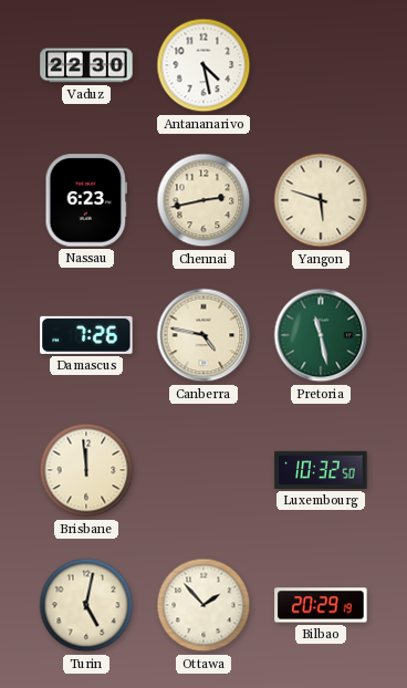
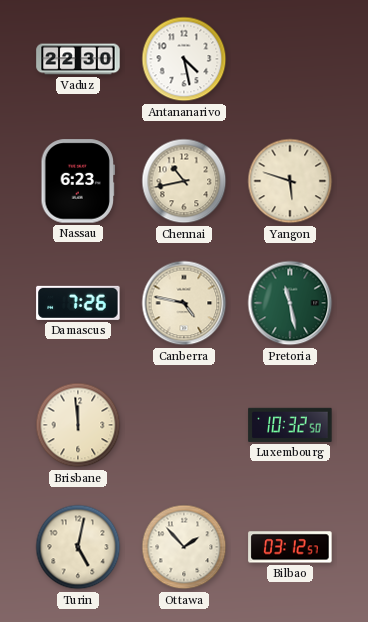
Chennai: 2:43 -> 10:43 (184, 181)
Bilbao: 20:29 -> 03:12 (290, 547)
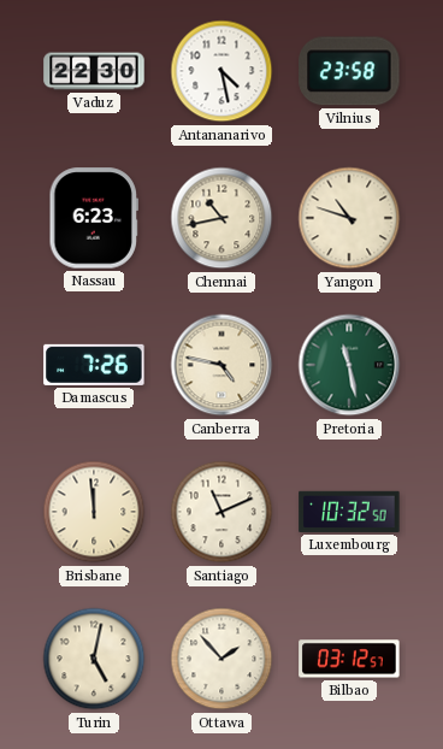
Vilnius: none -> 23:58 (349, 71)
Yangon: 5:48 -> 10:48 (349, 218)
Santiago: none -> 11:11 (221, 512)
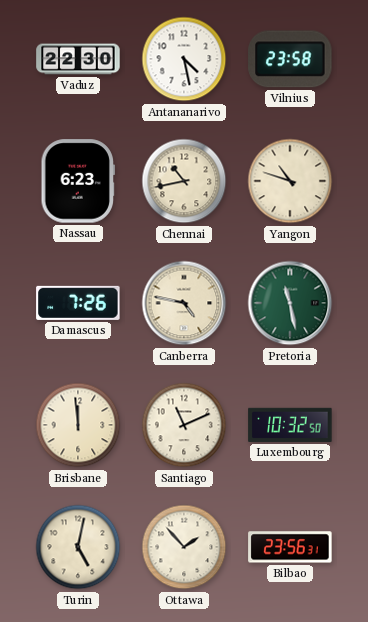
Bilbao: 03:12 -> 23:56 (290, 547)
